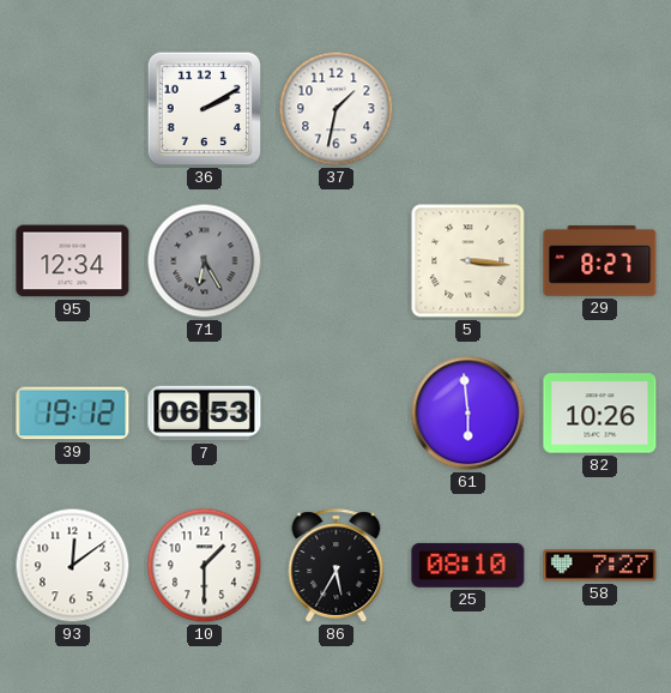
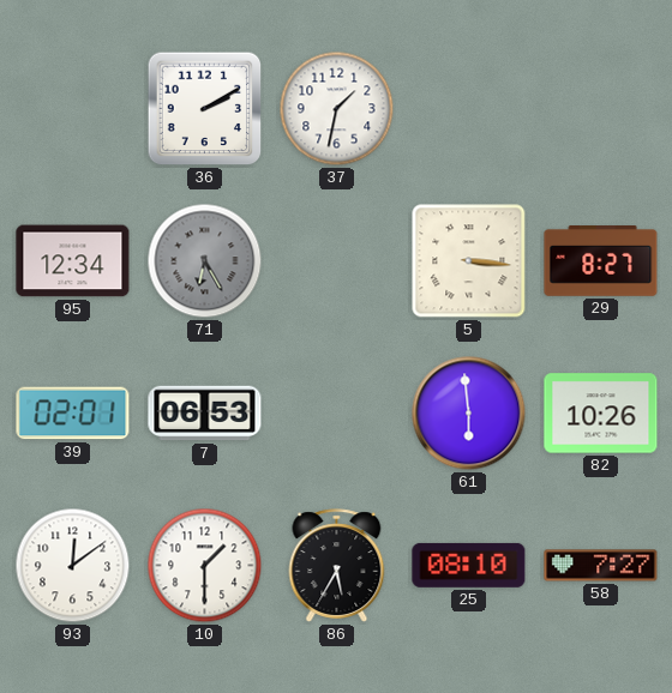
39: 19:12 -> 02:01 (73, 414)
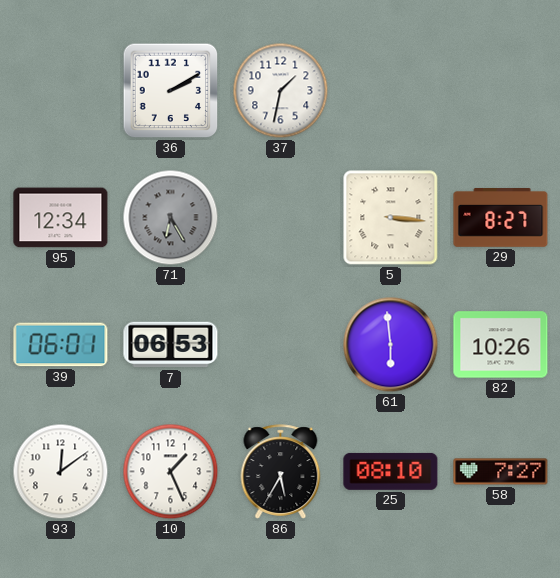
39: 02:01 -> 06:01 (61, 345)
10: 1:30 -> 1:26 (171, 472)
